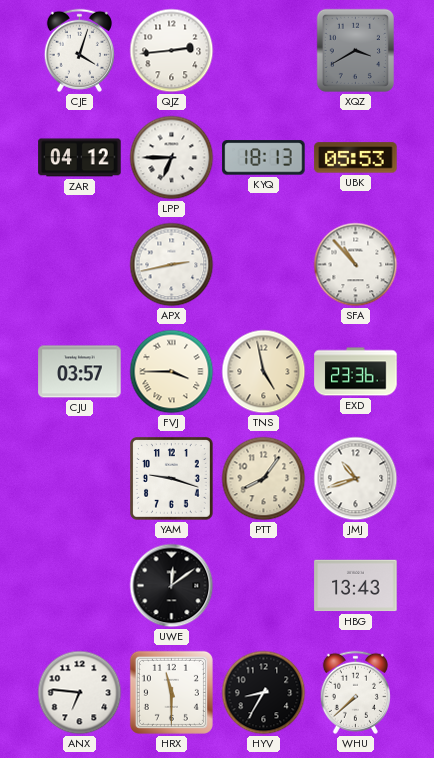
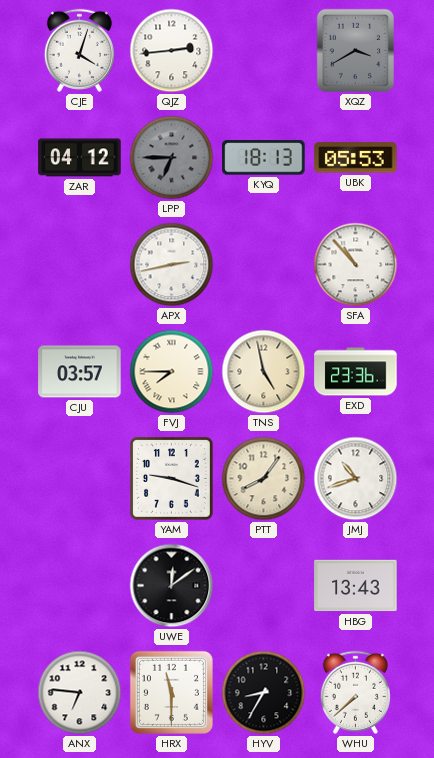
LPP dial: white -> grey (172, 158)
FVJ: 3:45 -> 7:45 (172, 372)
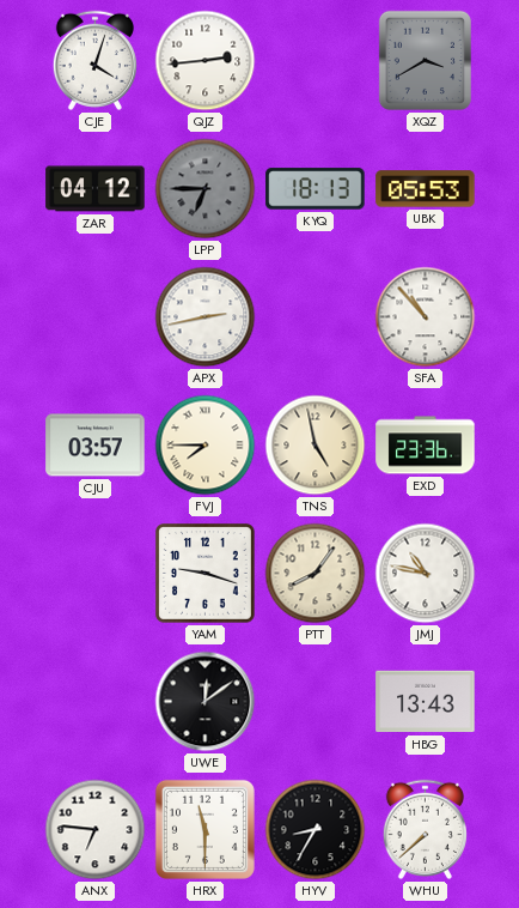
JMJ: 10:42 -> 10:47 (426, 574)
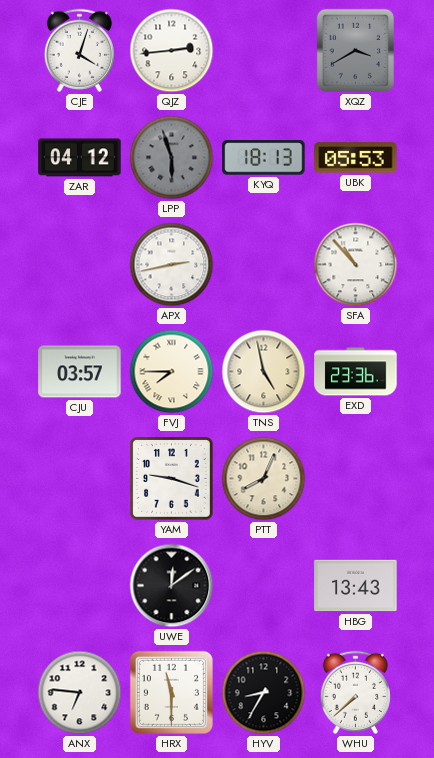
LPP: 6:45 -> 5:57 (172, 158)
PTT: 8:06 -> 8:04 (264, 479)
JMJ: 10:47 -> none (426, 574)
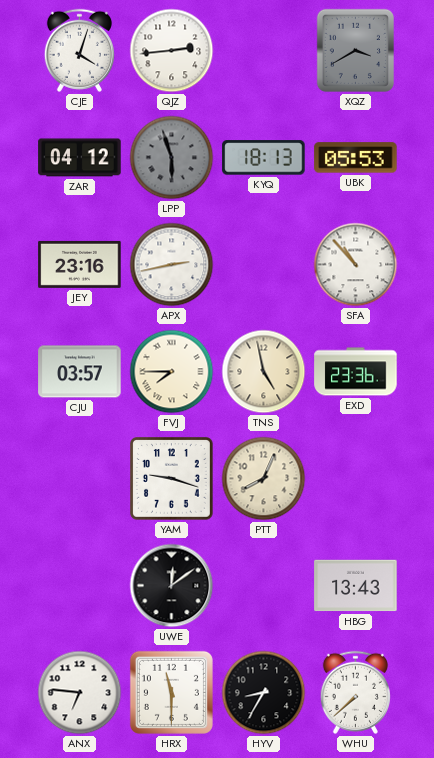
JEY: none -> 23:16 (80, 264)
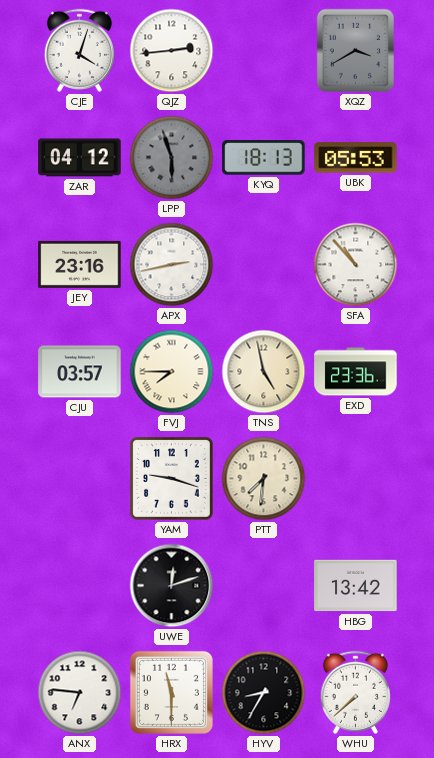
PTT: 8:04 -> 7:31 (264, 479)
UWE: 12:09 -> 12:12 (172, 586)
HBG: 13:43 -> 13:42 (356, 586)
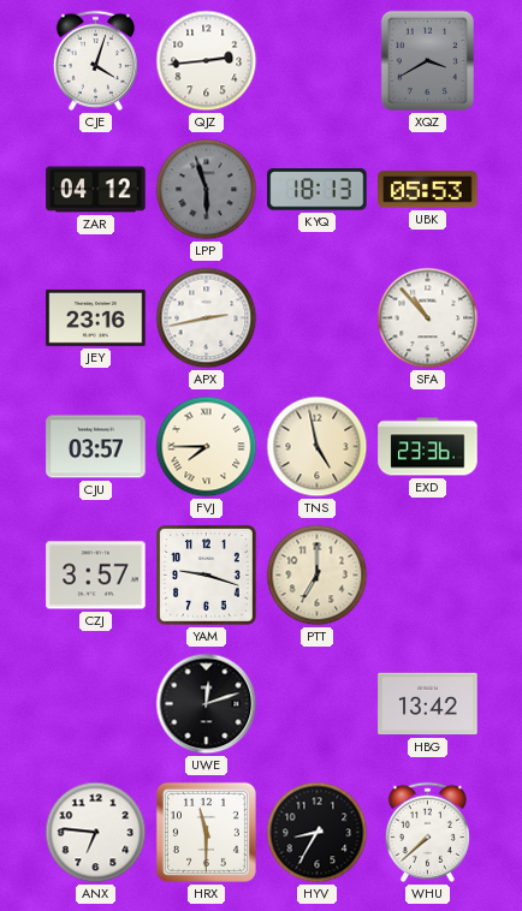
CZJ: none -> 3:57 (96, 576)
PTT: 7:31 -> 7:00 (318, 576)
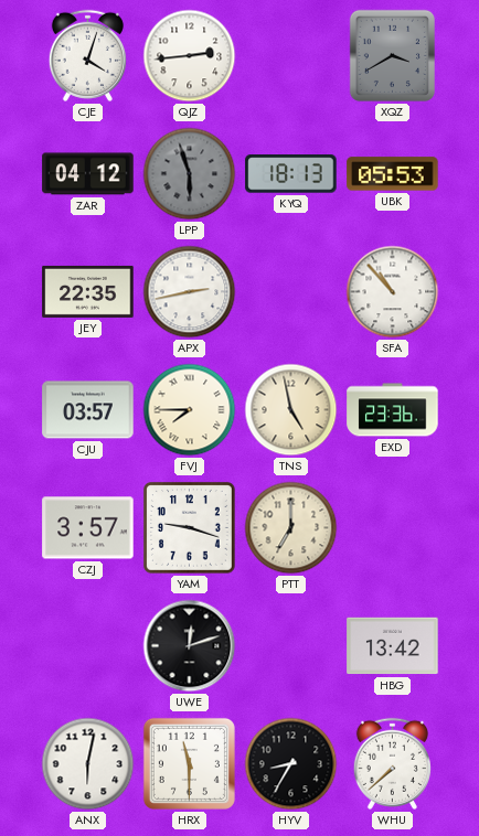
JEY: 23:16 -> 22:35 (88, 291)
ANX: 6:46 -> 6:02 (88, 764)
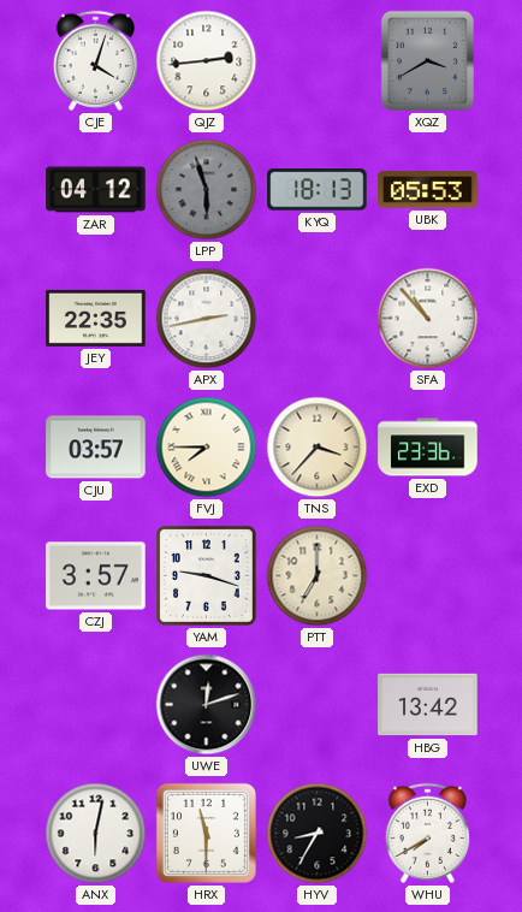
TNS: 4:58 -> 3:37 (318, 448)
WHU: 7:38 -> 7:40 (427, 833)
